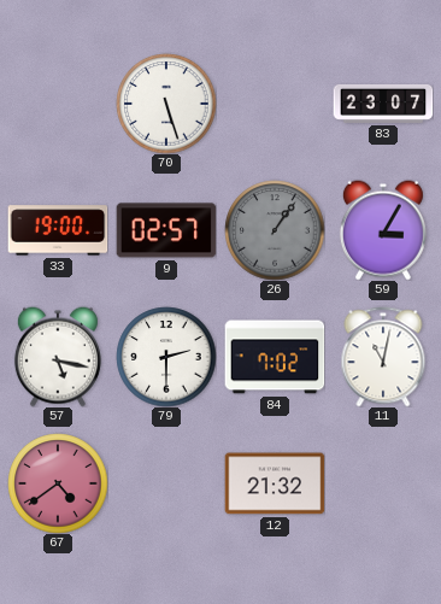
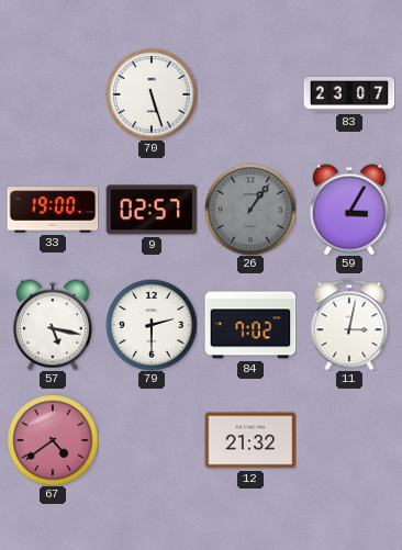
11: 11:02 -> 3:02 (349, 325)
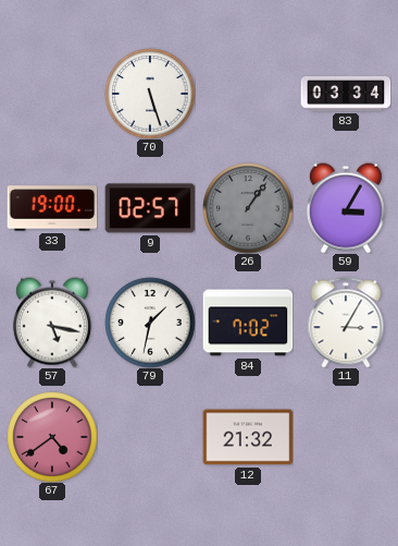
83: 23:07 -> 03:34 (346, 94)
79: 2:30 -> 1:32 (150, 323)
11: 3:02 -> 3:05 (346, 323)
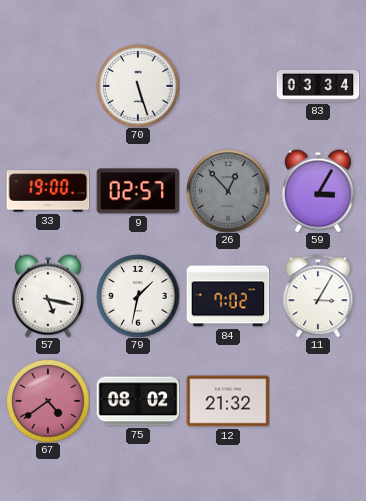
26: 1:06 -> 12:53 (228, 191)
75: none -> 08:02 (138, 401)
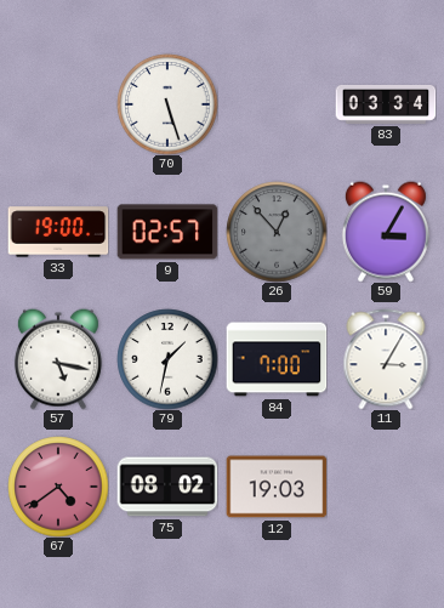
84: 7:02 -> 7:00 (277, 359)
12: 21:32 -> 19:03 (277, 487)
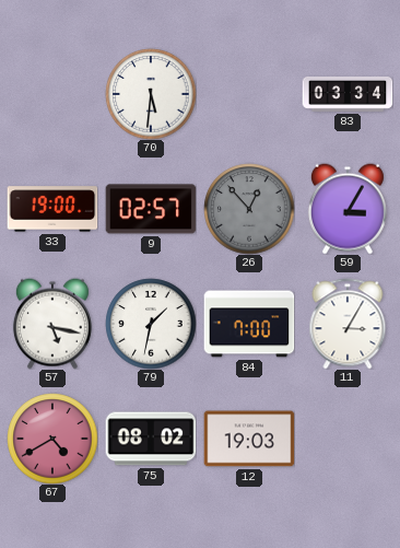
70: 5:27 -> 5:31 (151, 94)
67: 4:39 -> 4:40 (52, 439)
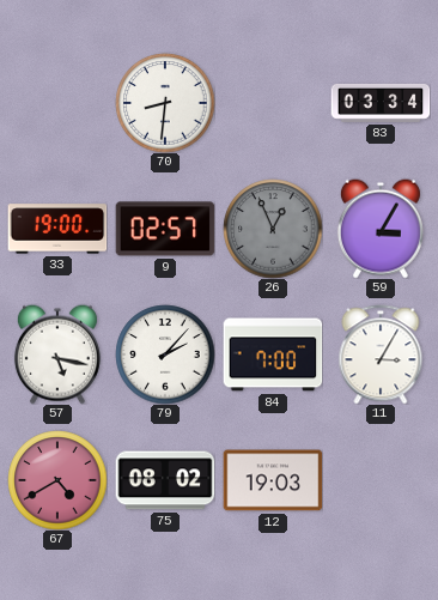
70: 5:31 -> 8:31 (165, 103)
26: 12:53 -> 12:56 (273, 229)
79: 1:32 -> 2:07 (165, 354)
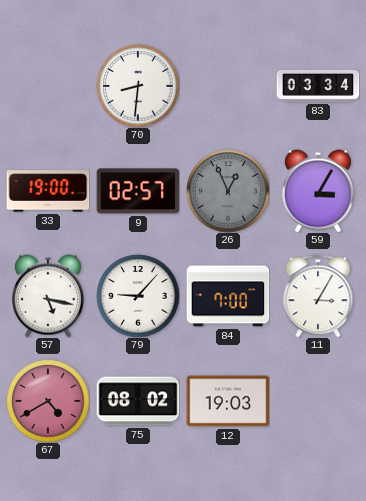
79: 2:07 -> 9:07 (138, 296)
